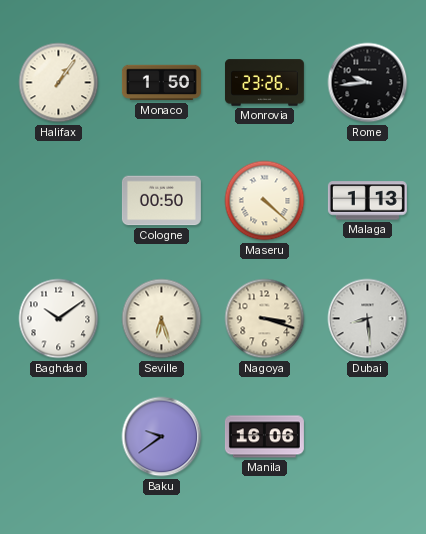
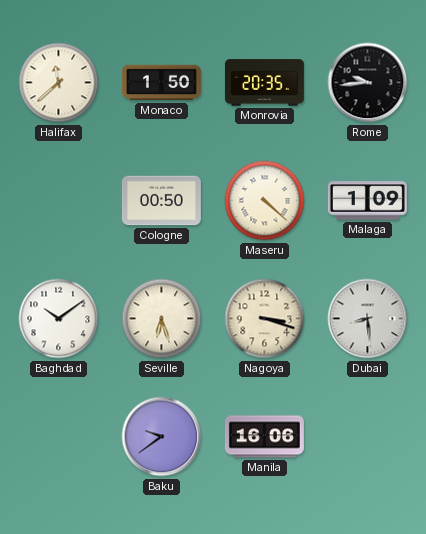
Halifax: 1:06 -> 11:38 (59, 83)
Monrovia: 23:26 -> 20:35 (264, 83)
Malaga: 1:13 -> 1:09 (367, 201)
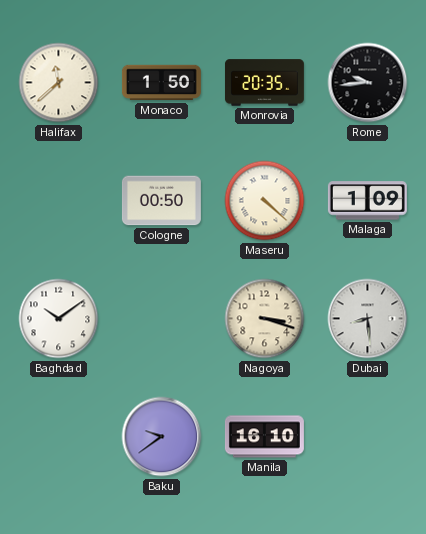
Seville: 6:27 -> none (162, 319)
Manila: 16:06 -> 16:10 (264, 437)
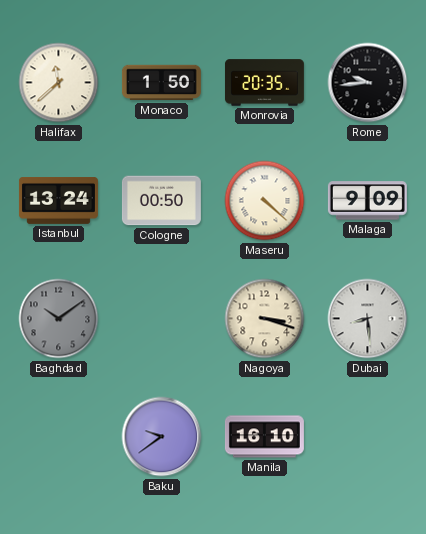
Istanbul: none -> 13:24 (58, 201)
Malaga: 1:09 -> 9:09 (367, 201)
Baghdad dial: white -> grey (59, 319)
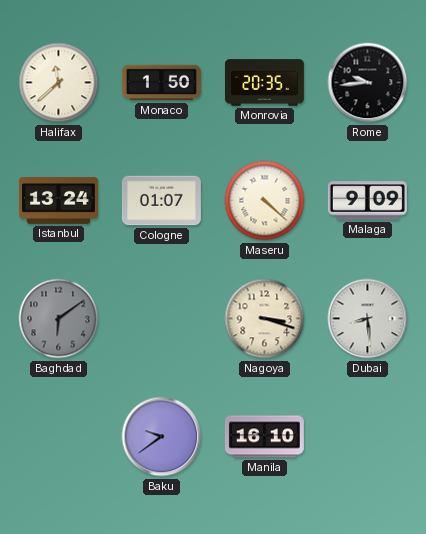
Cologne: 00:50 -> 01:07 (161, 201)
Baghdad: 10:09 -> 6:09 (59, 319)
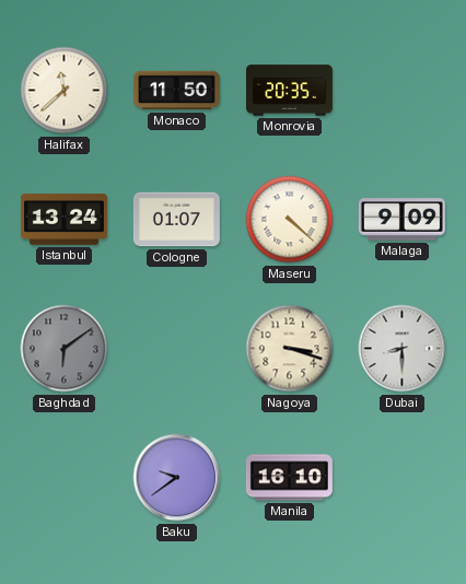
Monaco: 1:50 -> 11:50 (176, 91)
Rome: 9:44 -> none (368, 83)
Dubai: 8:29 -> 8:30 (403, 349)
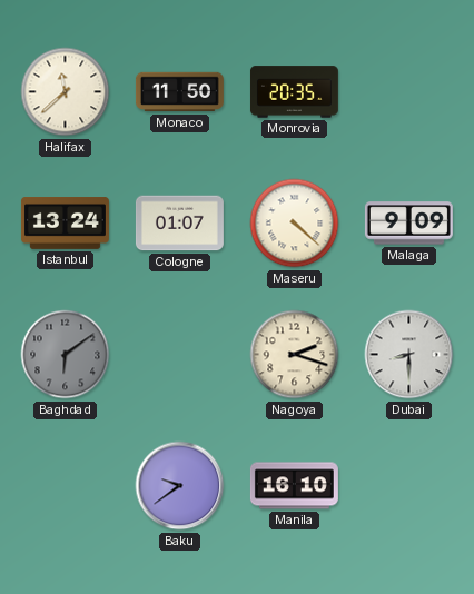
Nagoya: 3:18 -> 2:18 (295, 355)
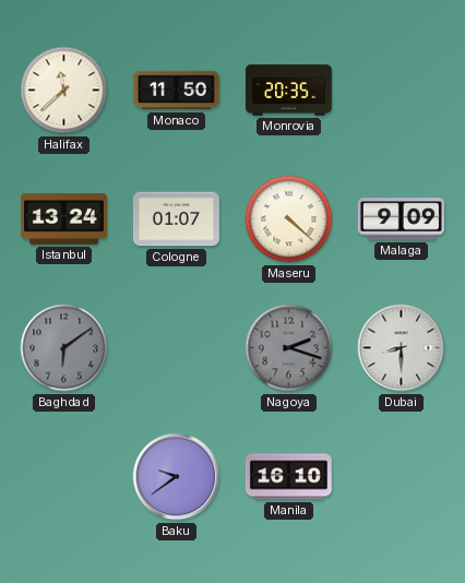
Nagoya dial: cream -> grey (289, 348)
